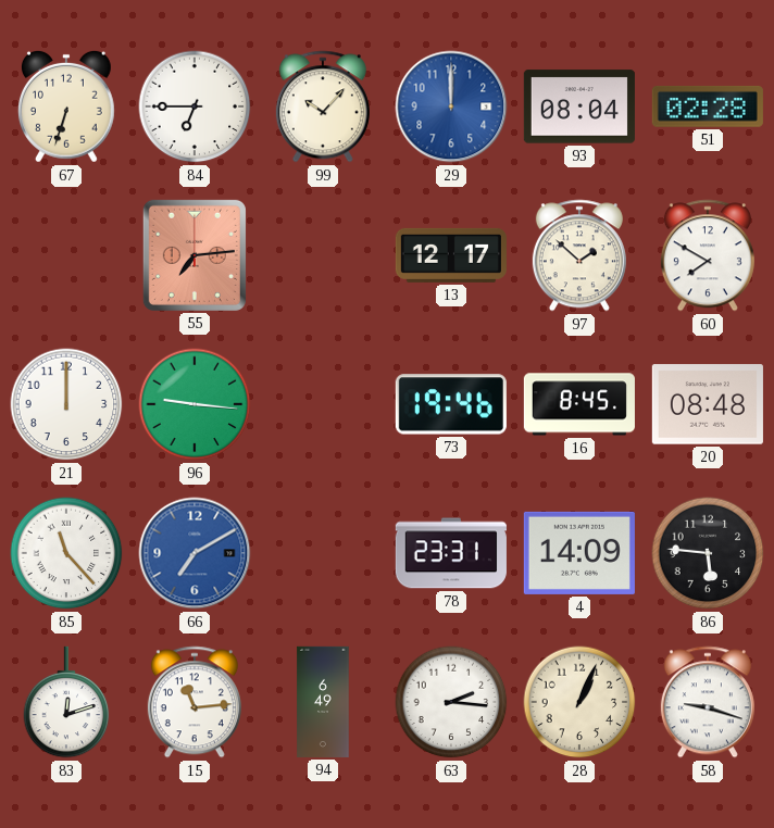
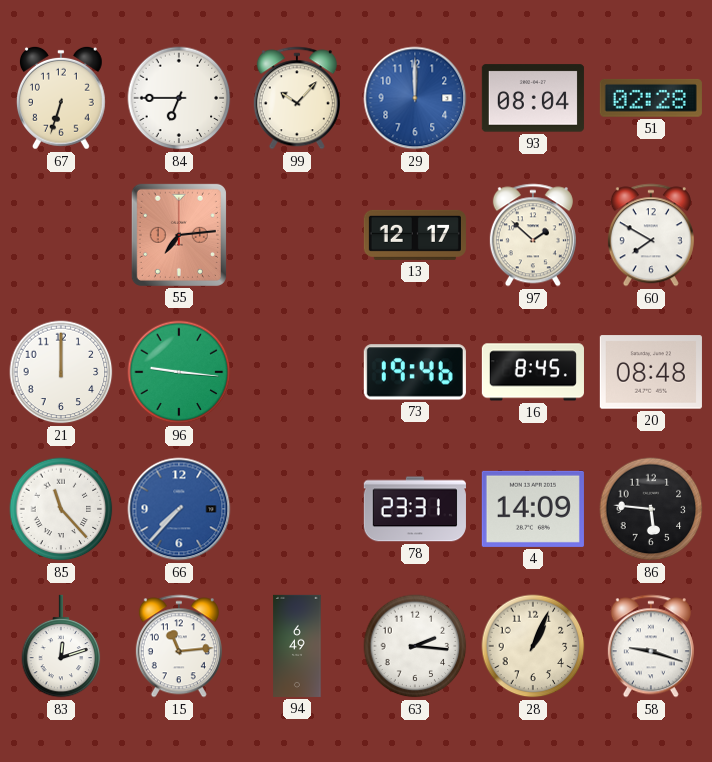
66: 7:10 -> 7:37 (179, 509)
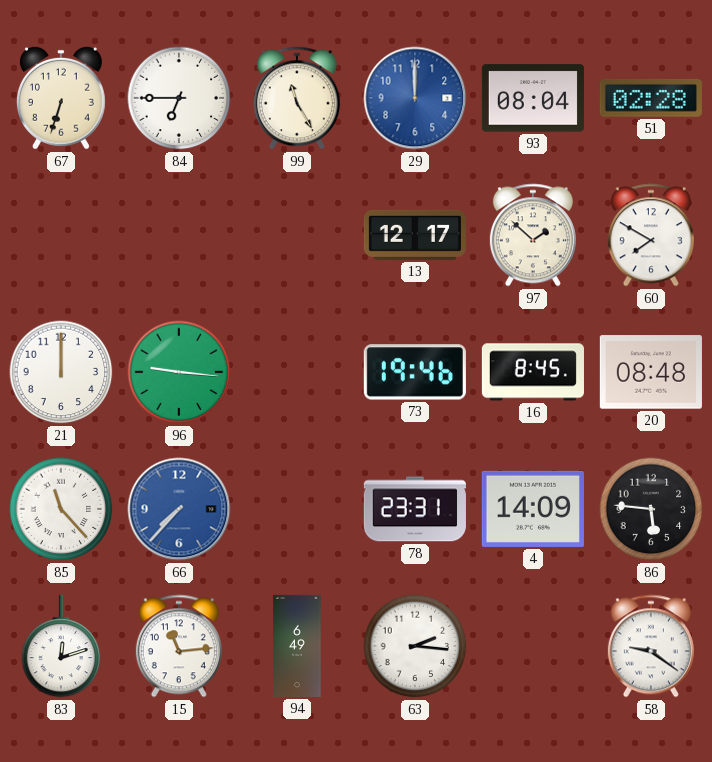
99: 10:07 -> 11:25 (297, 98)
55: 7:14 -> none (179, 235)
28: 1:04 -> none (533, 646)
58: 9:18 -> 9:21 (651, 646)
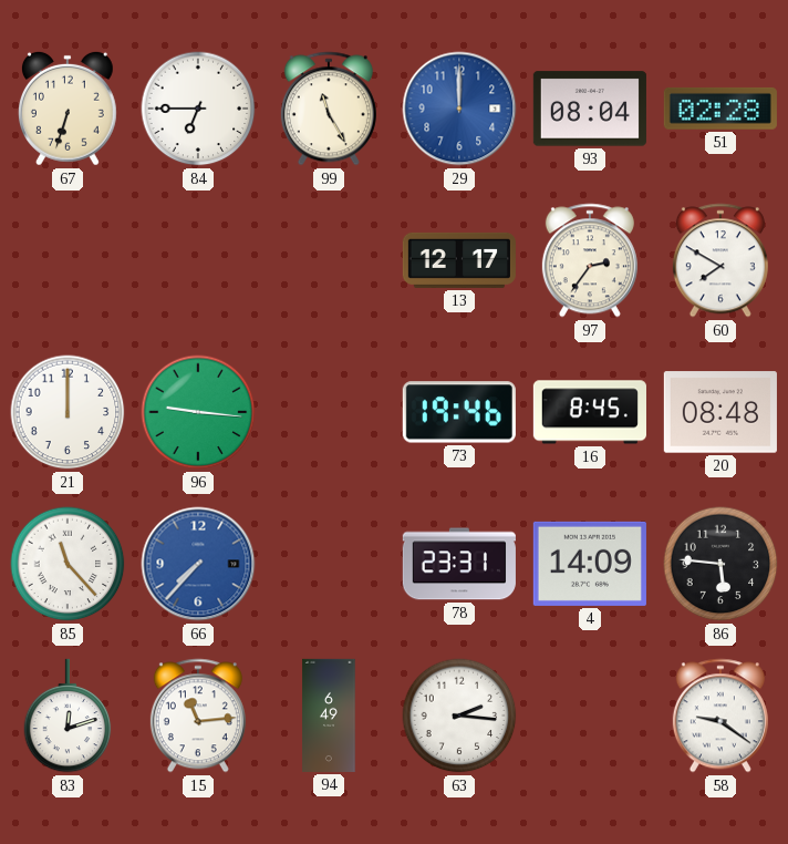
97: 1:52 -> 2:36 (590, 260)
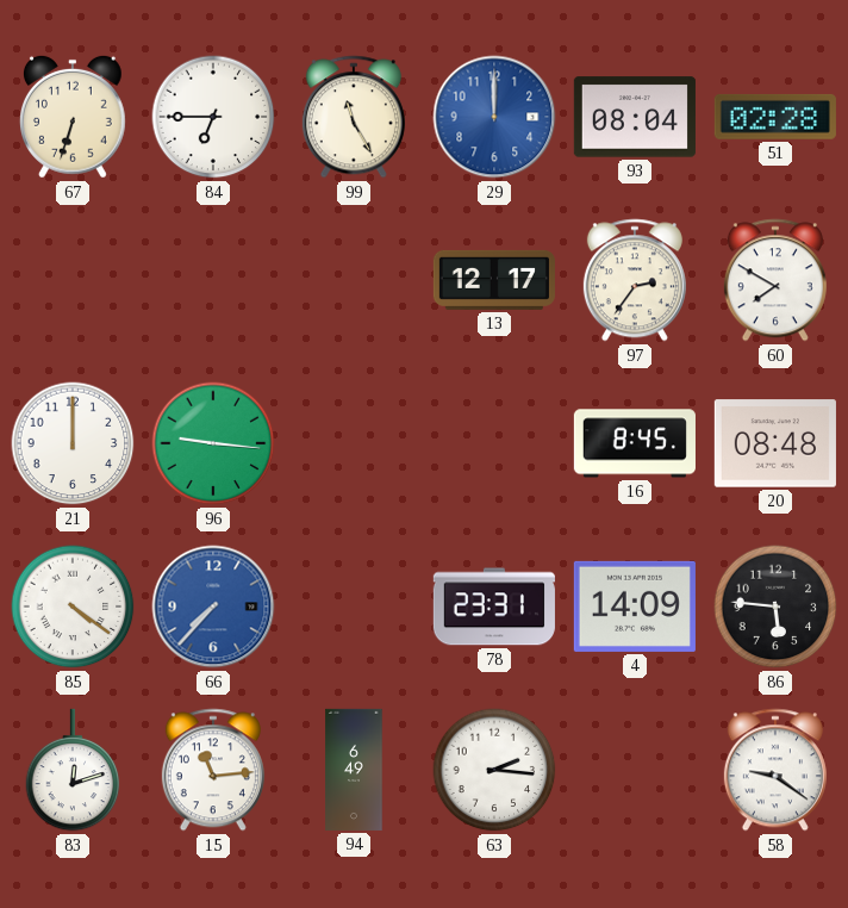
73: 19:46 -> none (459, 412)
85: 11:23 -> 4:21 (73, 607)
